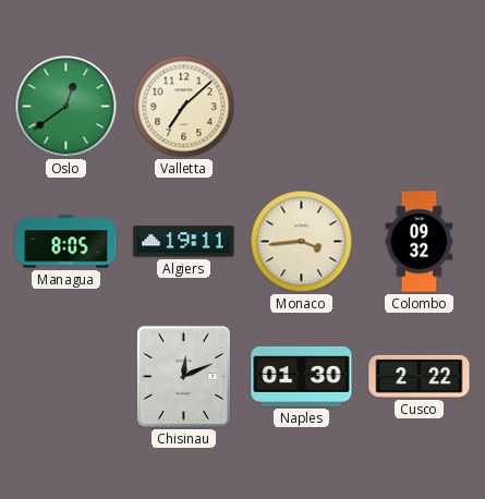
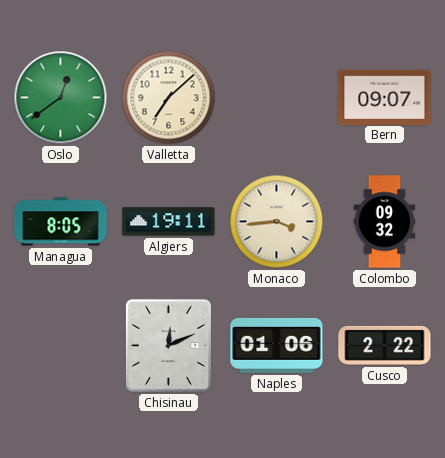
Bern: none -> 09:07 (385, 97)
Naples: 01:30 -> 01:06 (277, 345)
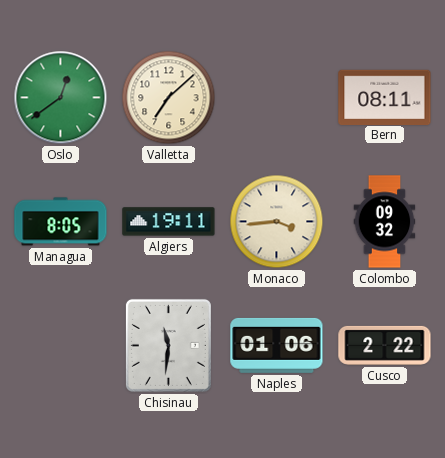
Bern: 09:07 -> 08:11 (385, 97)
Chisinau: 12:11 -> 11:31 (168, 345)
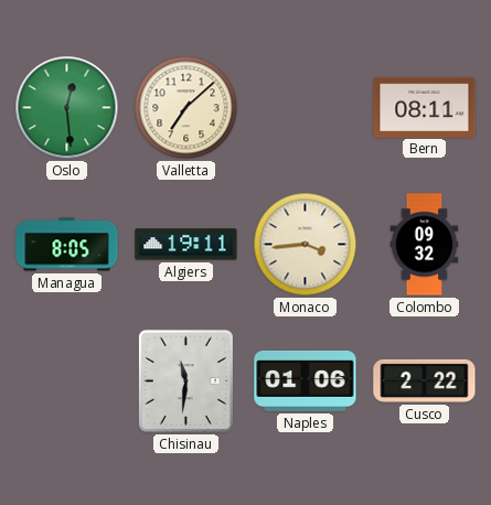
Oslo: 12:39 -> 12:29 (67, 108)
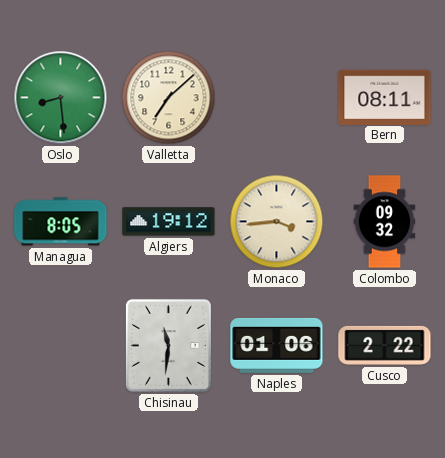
Oslo: 12:29 -> 8:29 (61, 98)
Algiers: 19:11 -> 19:12 (169, 222)
